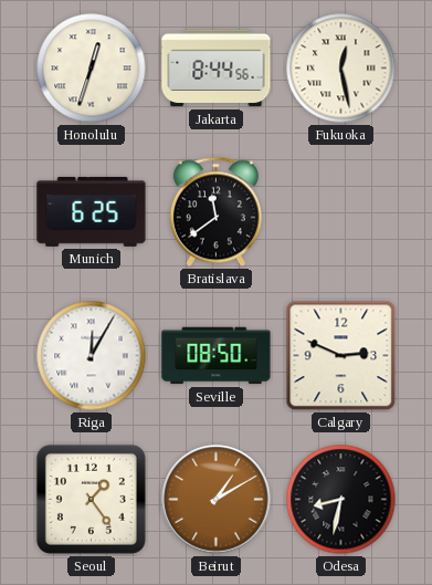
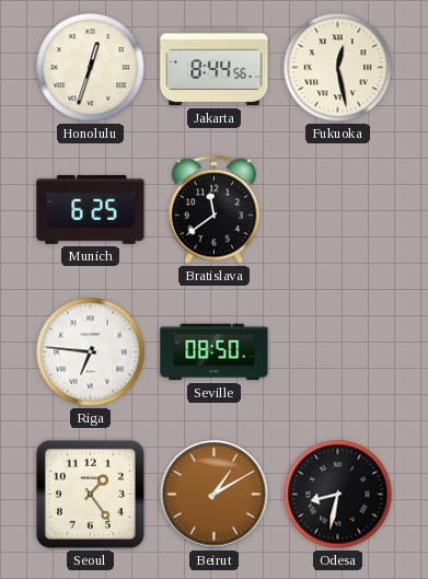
Riga: 12:05 -> 6:46 (91, 352)
Calgary: 2:49 -> none (341, 356)
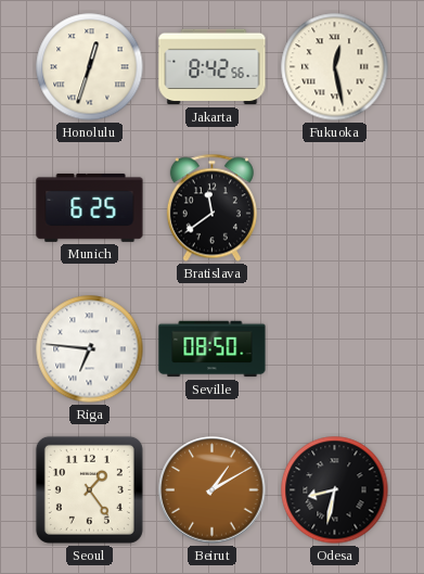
Jakarta: 8:44 -> 8:42 (213, 67)
